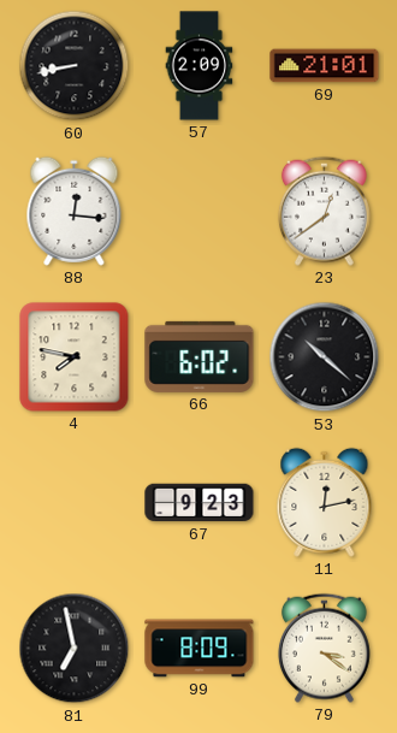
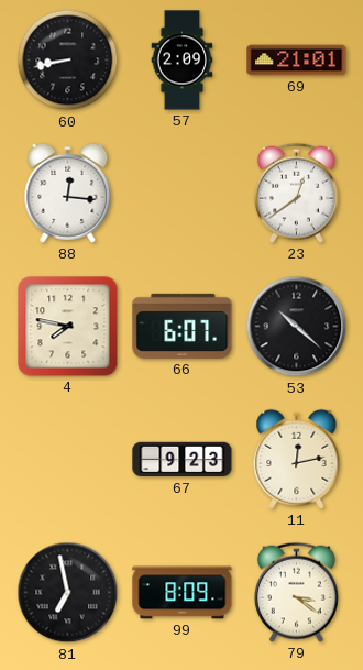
66: 6:02 -> 6:07 (183, 326)
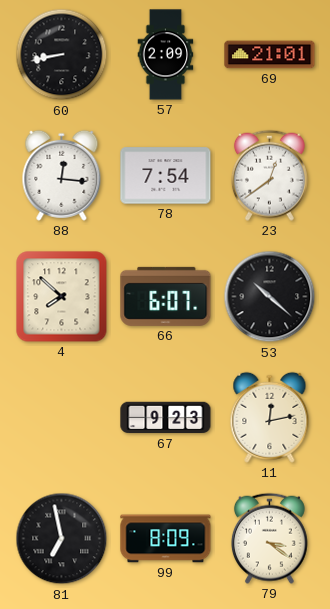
78: none -> 7:54 (166, 176)
4: 7:47 -> 7:52 (62, 297)
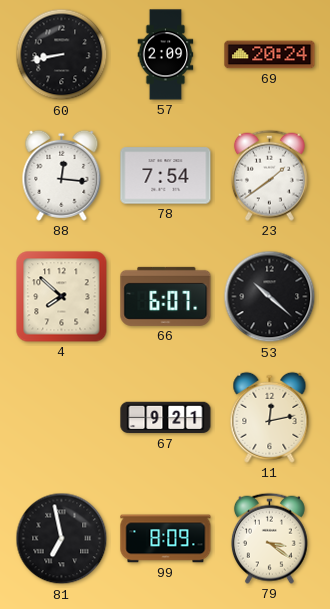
69: 21:01 -> 20:24 (270, 55)
23: 12:39 -> 1:39 (269, 175)
67: 9:23 -> 9:21 (166, 418)
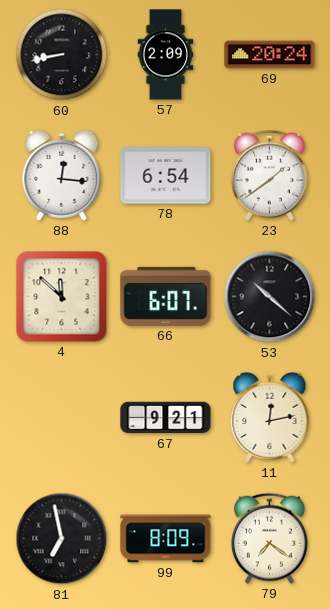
78: 7:54 -> 6:54 (166, 176)
4: 7:52 -> 11:52 (62, 297)
79: 3:21 -> 7:21 (269, 538)
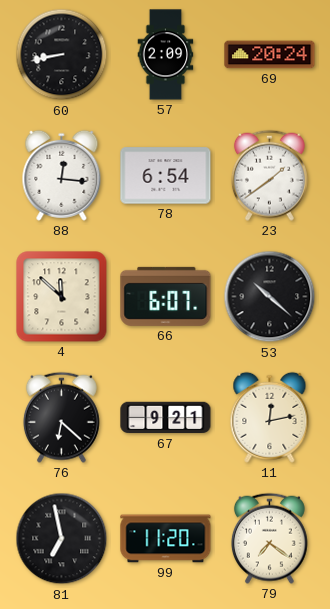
76: none -> 6:22 (61, 417)
99: 8:09 -> 11:20 (166, 539)
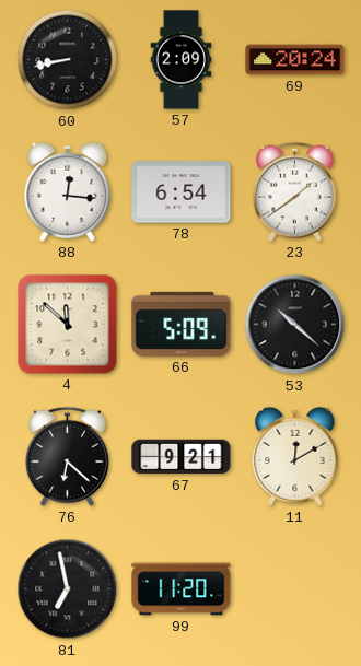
66: 6:07 -> 5:09 (182, 324)
11: 12:13 -> 12:10 (295, 456)
79: 7:21 -> none (269, 538)
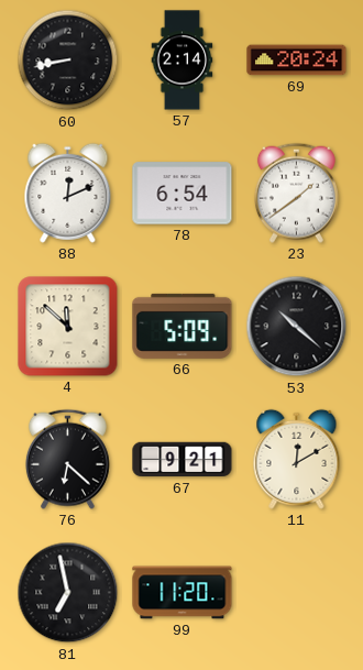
57: 2:09 -> 2:14 (183, 61)
88: 12:16 -> 12:11 (68, 193)
